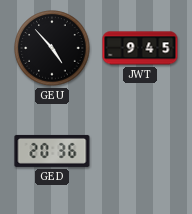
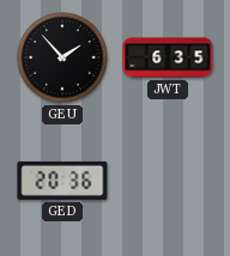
GEU: 4:53 -> 1:53 (62, 57)
JWT: 9:45 -> 6:35 (168, 57)
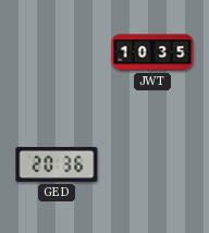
GEU: 1:53 -> none (62, 57)
JWT: 6:35 -> 10:35 (152, 52)
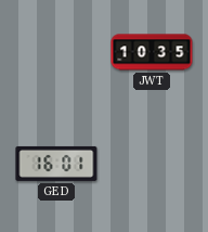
GED: 20:36 -> 16:01 (56, 164)
